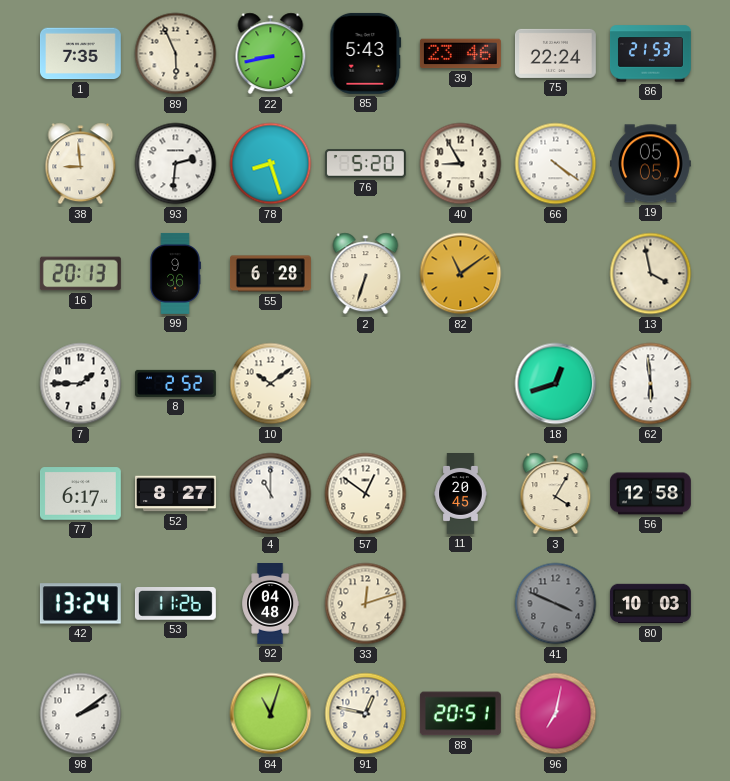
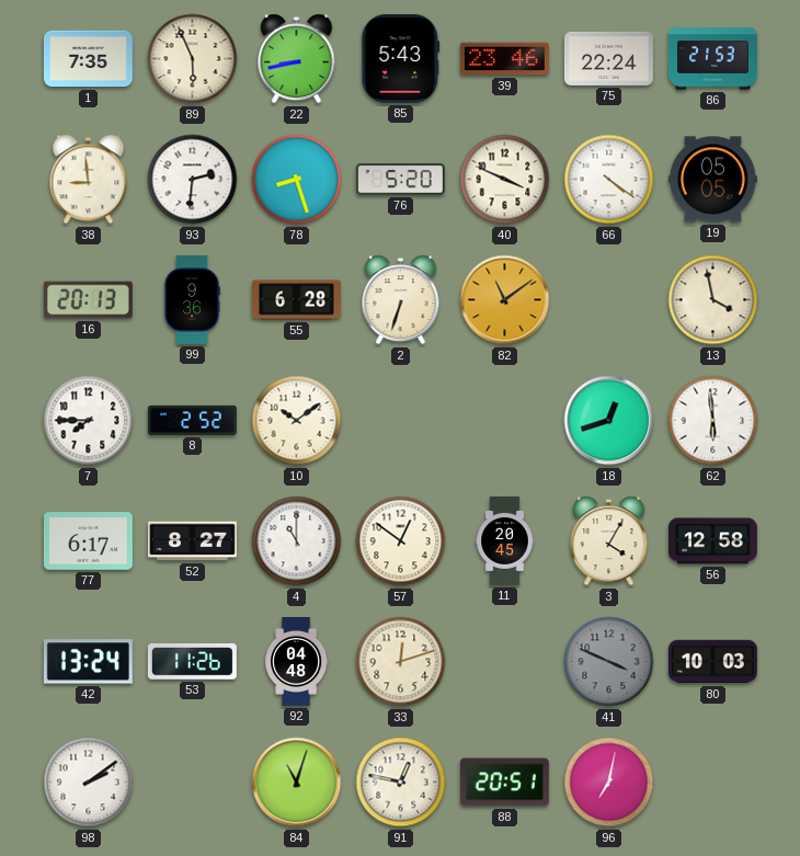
40: 8:55 -> 3:49 (505, 180)
7: 1:45 -> 7:45 (89, 421)
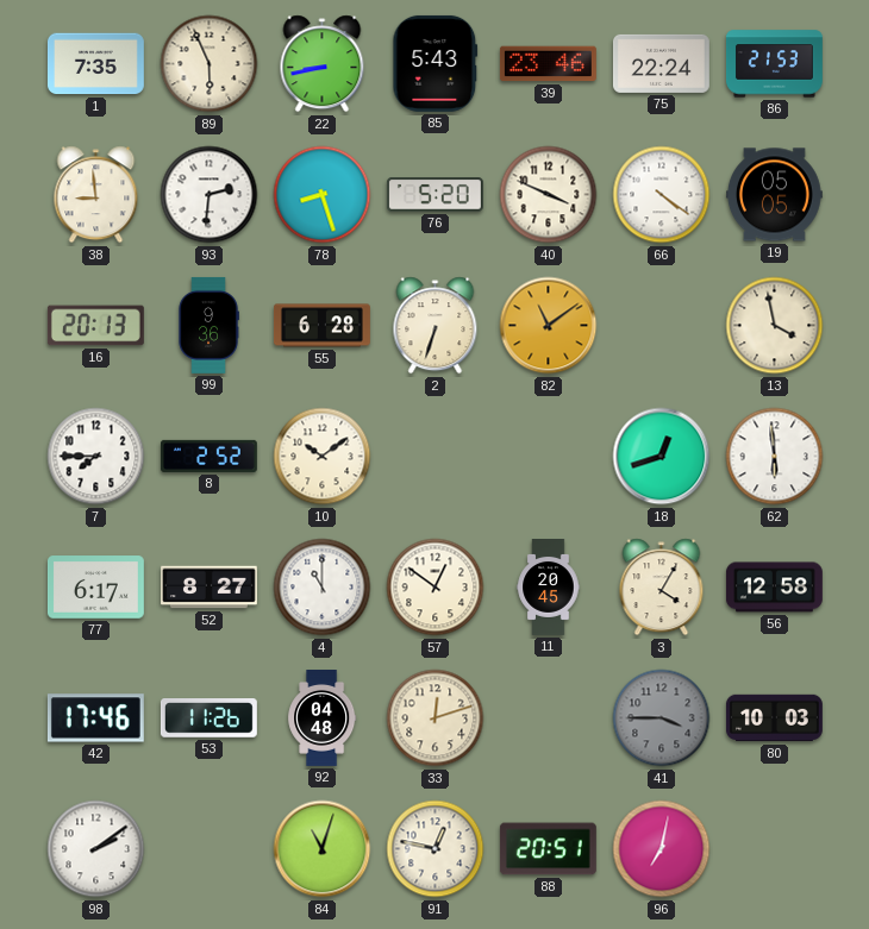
42: 13:24 -> 17:46 (95, 718)
41: 3:49 -> 3:45 (662, 718)
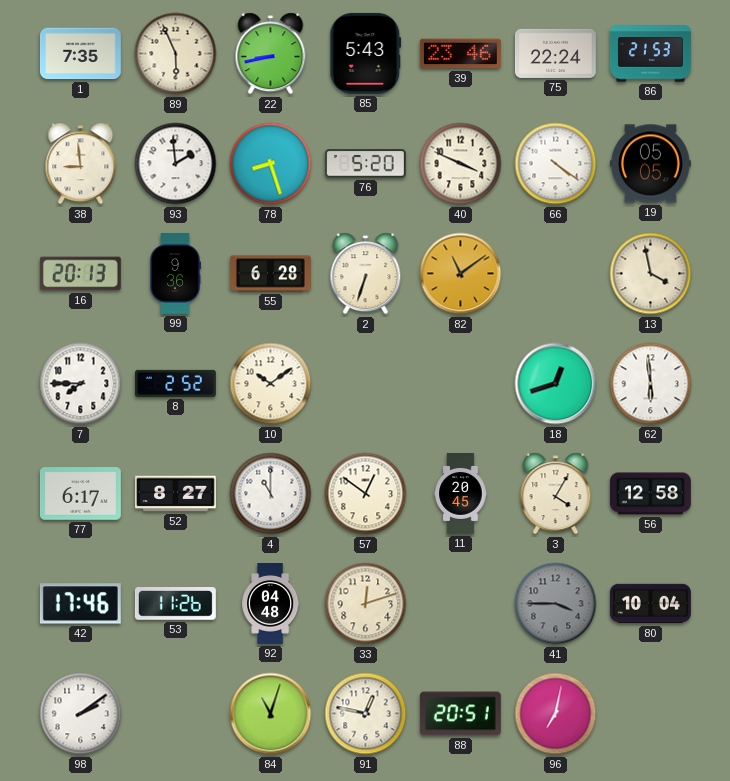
93: 2:31 -> 1:59 (176, 164)
80: 10:03 -> 10:04 (650, 604)
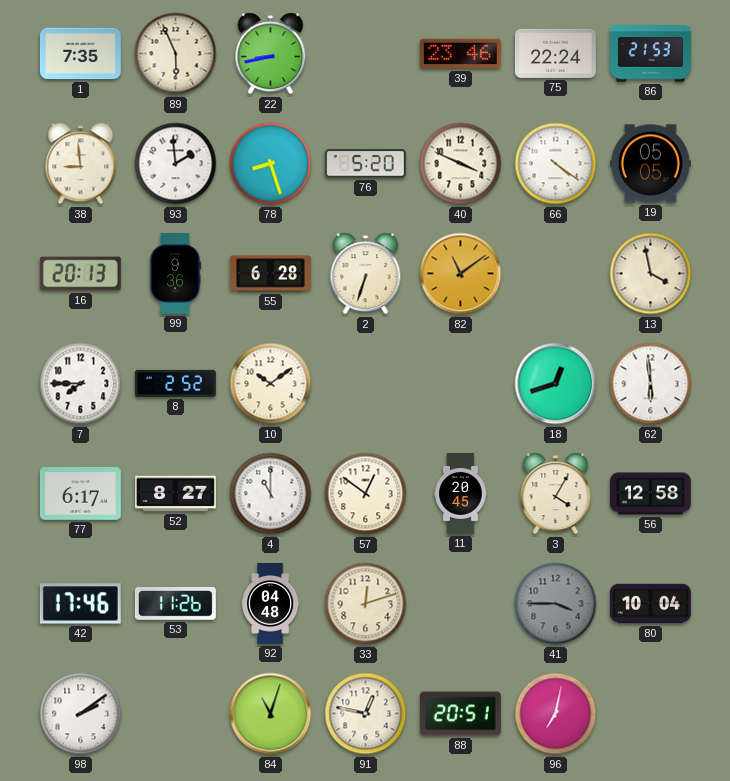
85: 5:43 -> none (366, 53)
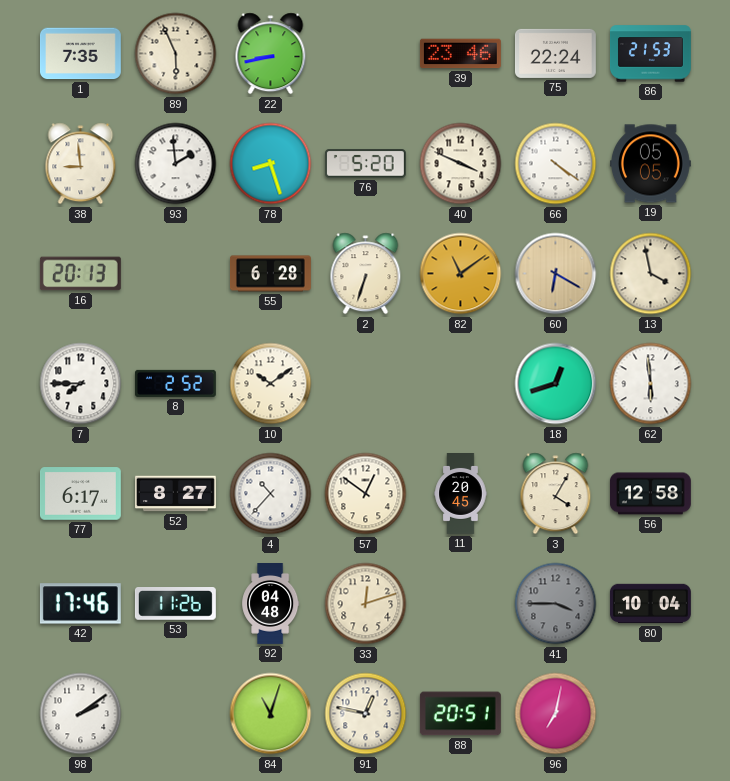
99: 9:36 -> none (175, 273)
60: none -> 6:20 (556, 274)
4: 11:00 -> 10:37 (271, 494)
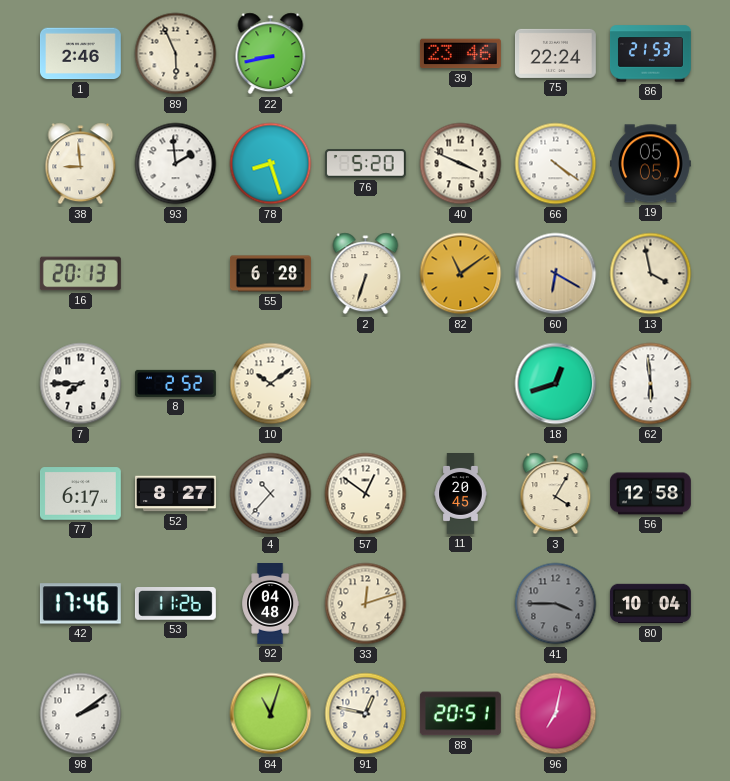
1: 7:35 -> 2:46 (80, 54)
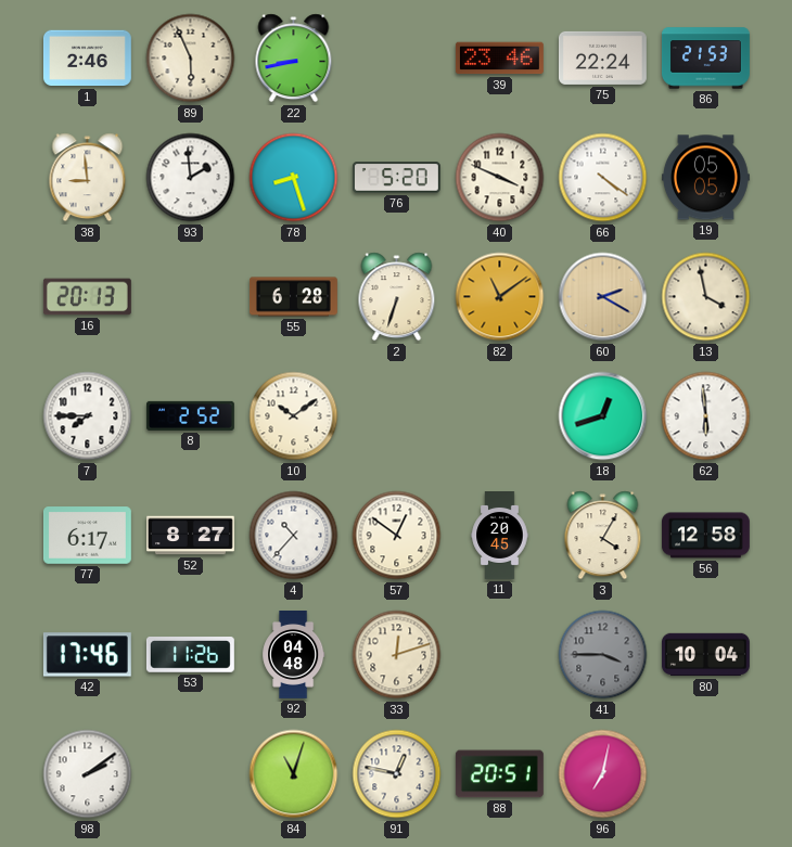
60: 6:20 -> 2:20 (603, 297)
